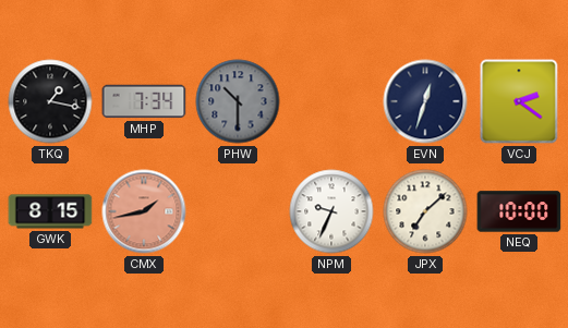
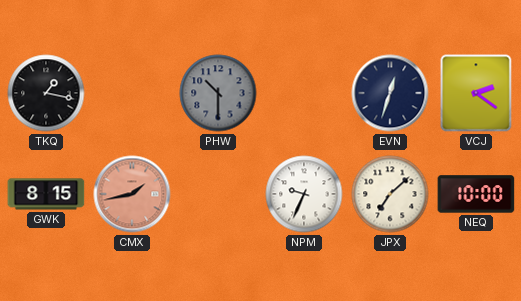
MHP: 7:34 -> none (144, 101)
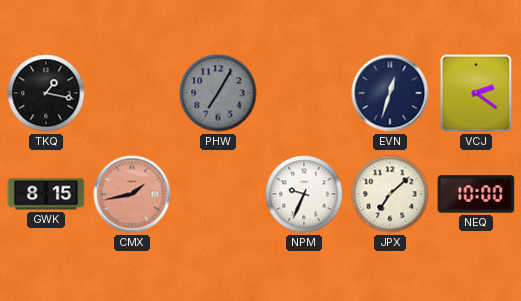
PHW: 10:30 -> 7:05 (218, 93)
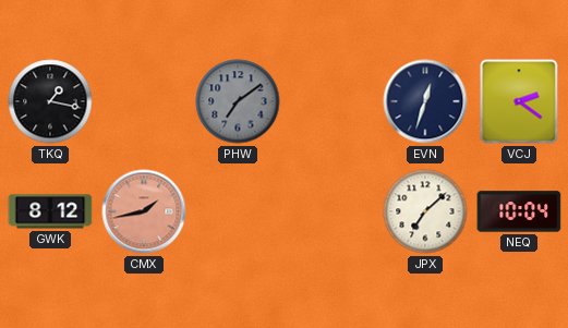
PHW: 7:05 -> 7:09 (238, 101)
GWK: 8:15 -> 8:12 (50, 211)
NPM: 9:34 -> none (304, 194)
NEQ: 10:00 -> 10:04 (519, 211)
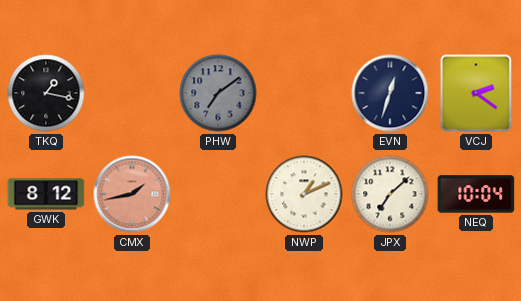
NWP: none -> 1:11 (304, 194)
